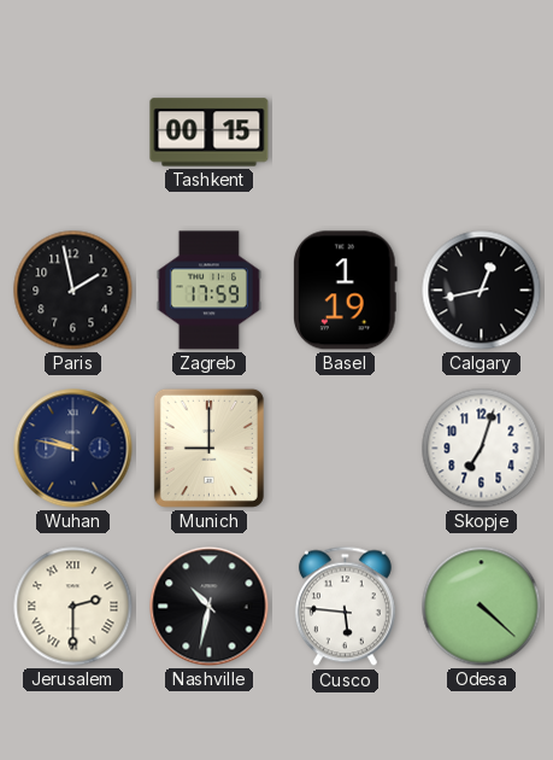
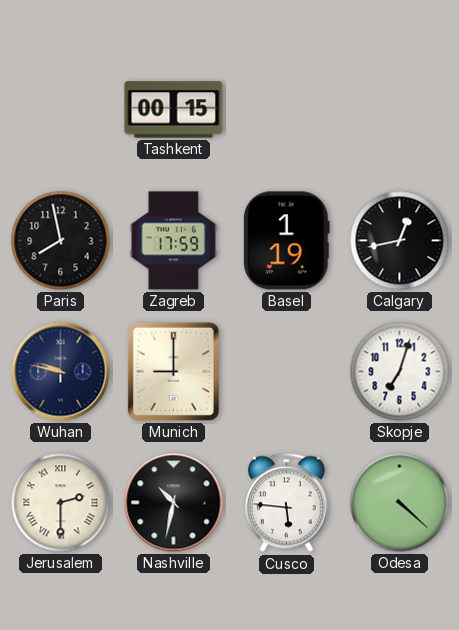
Paris: 1:58 -> 7:58 (61, 241)
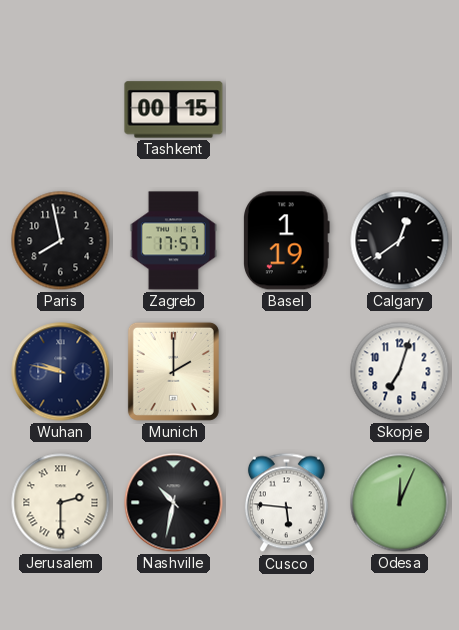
Zagreb: 17:59 -> 17:57 (173, 241)
Calgary: 12:43 -> 12:39 (400, 241)
Munich: 9:00 -> 2:00 (173, 371)
Odesa: 4:22 -> 12:04 (400, 503)
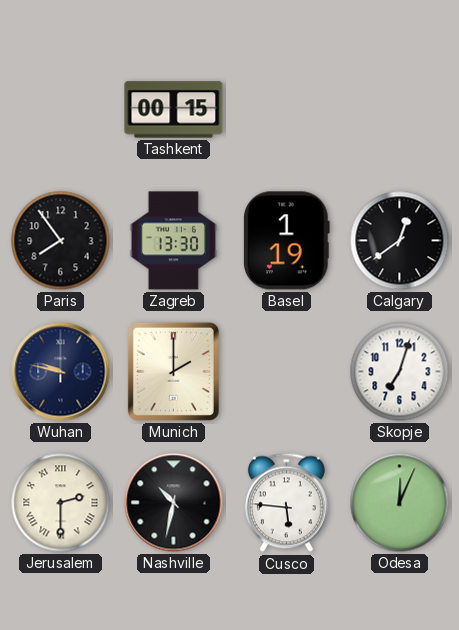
Paris: 7:58 -> 7:54 (61, 241)
Zagreb: 17:57 -> 13:30 (173, 241)
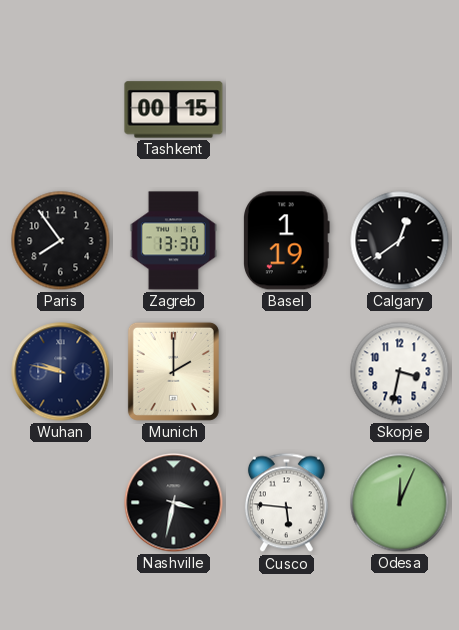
Skopje: 7:03 -> 3:32 (400, 372)
Jerusalem: 2:30 -> none (61, 503)
Nashville: 10:32 -> 3:32 (174, 503)
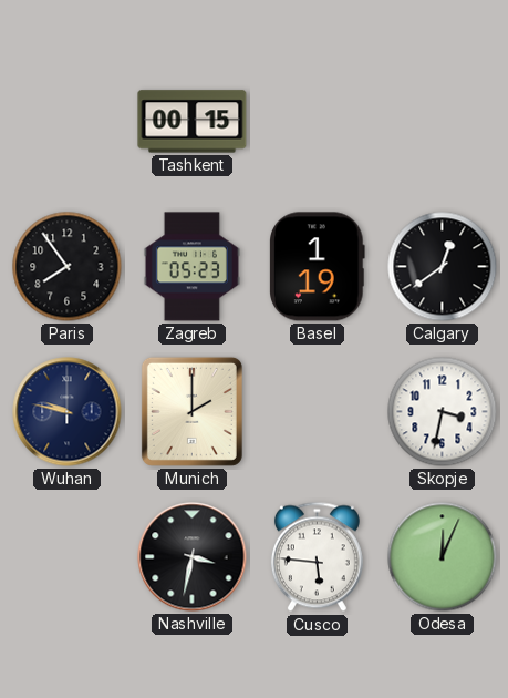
Zagreb: 13:30 -> 05:23 (191, 267)
